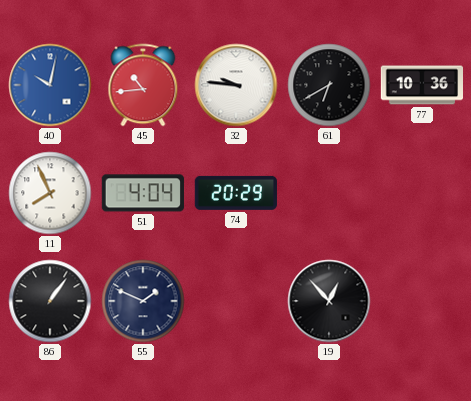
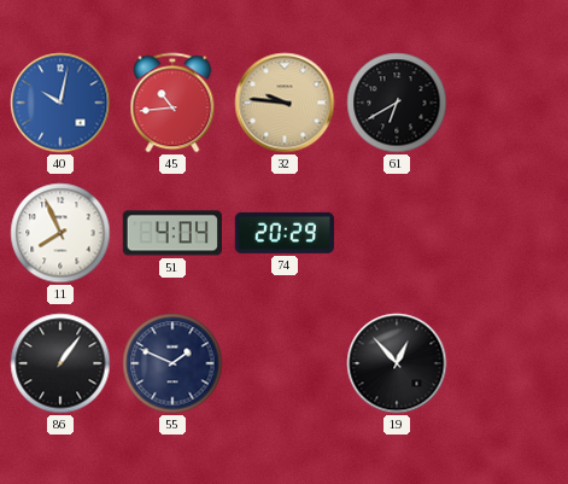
32 dial: white -> champagne (285, 103)
77: 10:36 -> none (422, 85)
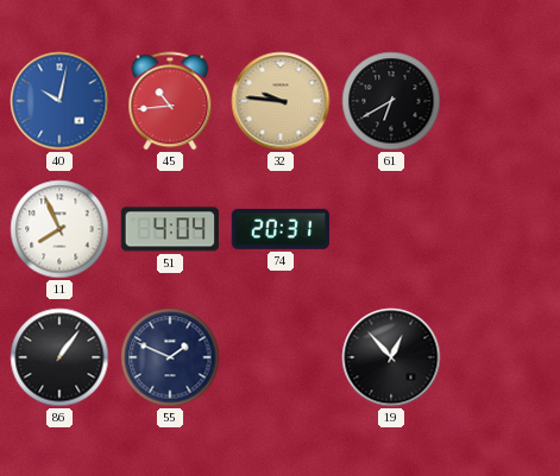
74: 20:29 -> 20:31 (281, 229)
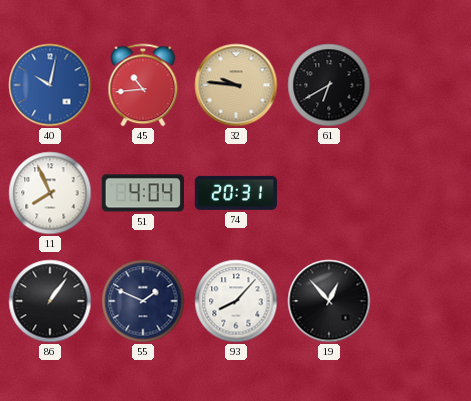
93: none -> 8:07 (236, 301)
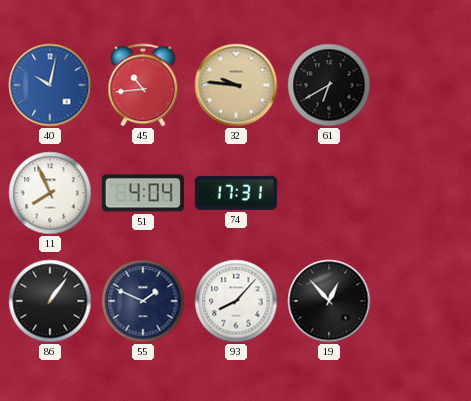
74: 20:31 -> 17:31 (236, 193)
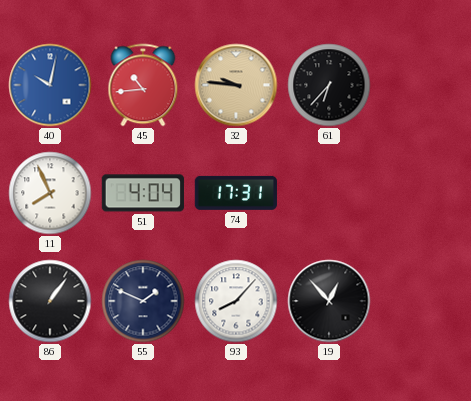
61: 6:40 -> 6:37 (329, 85)
